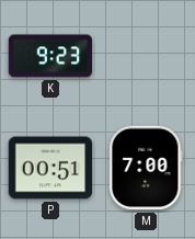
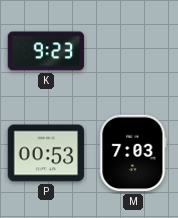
P: 00:51 -> 00:53 (46, 153)
M: 7:00 -> 7:03 (133, 153)
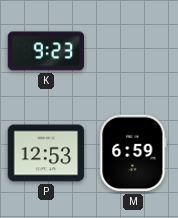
P: 00:53 -> 12:53 (46, 153)
M: 7:03 -> 6:59 (133, 153)
